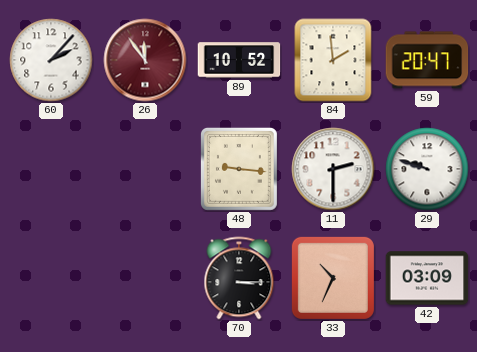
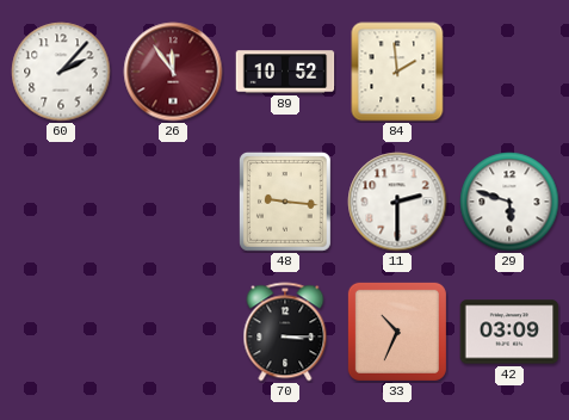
59: 20:47 -> none (427, 60)
29: 9:48 -> 5:48 (509, 202)
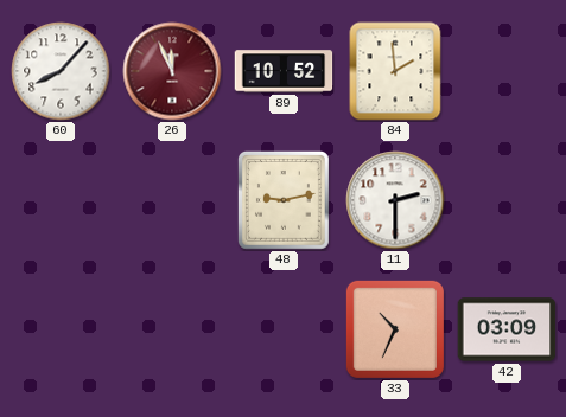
60: 2:07 -> 8:07 (61, 71)
26: 11:54 -> 11:56 (172, 71)
48: 9:16 -> 9:13 (284, 200)
29: 5:48 -> none (509, 202)
70: 3:15 -> none (285, 332)
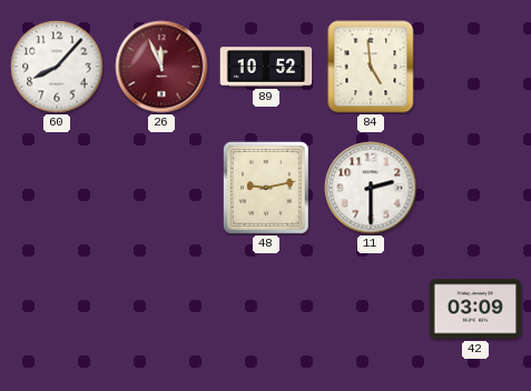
84: 1:59 -> 4:59 (371, 67)
33: 10:34 -> none (395, 329)
